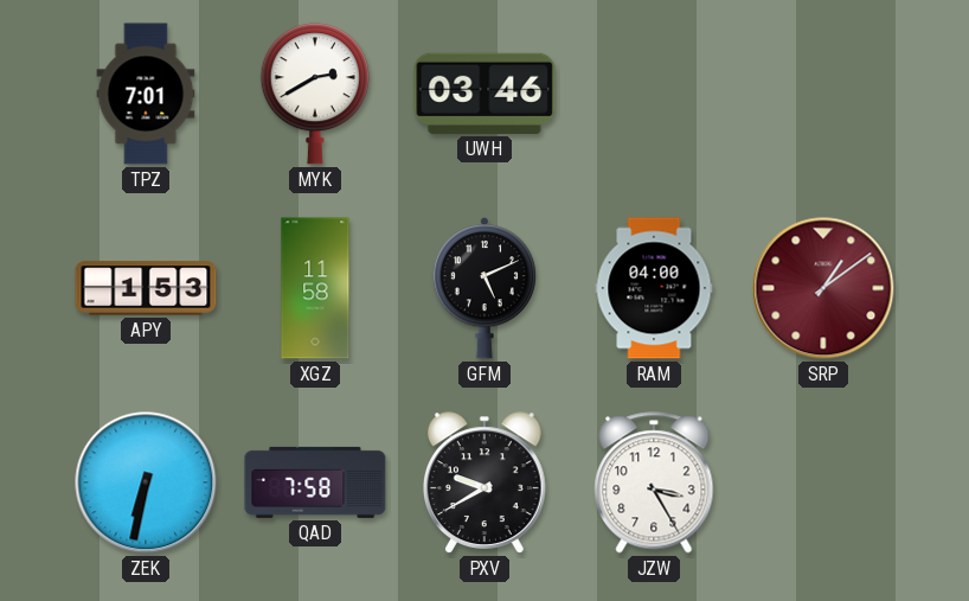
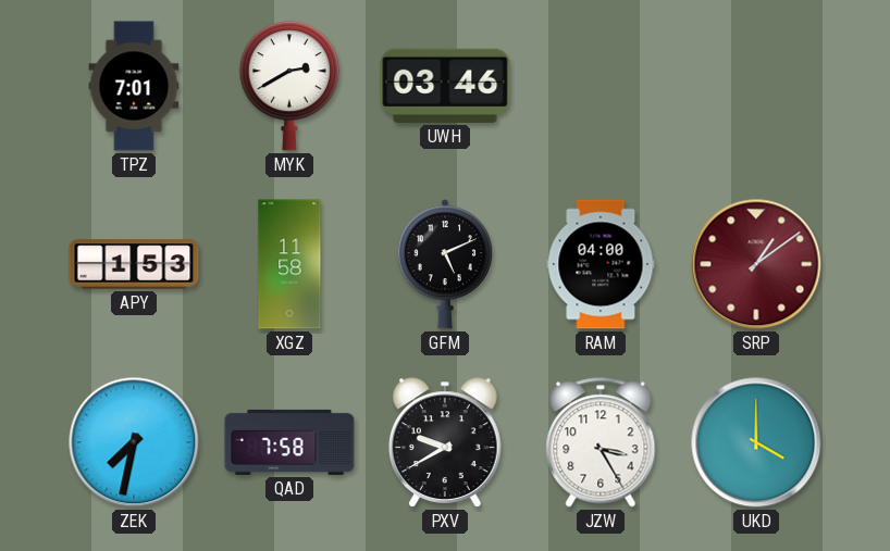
ZEK: 6:32 -> 7:32 (134, 442)
UKD: none -> 4:00 (756, 442)
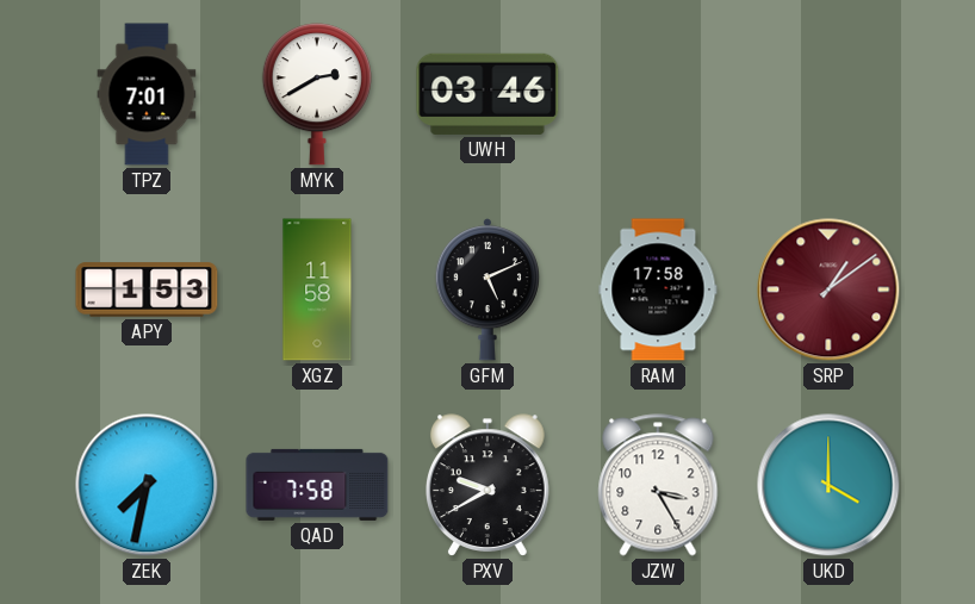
RAM: 04:00 -> 17:58 (658, 289)
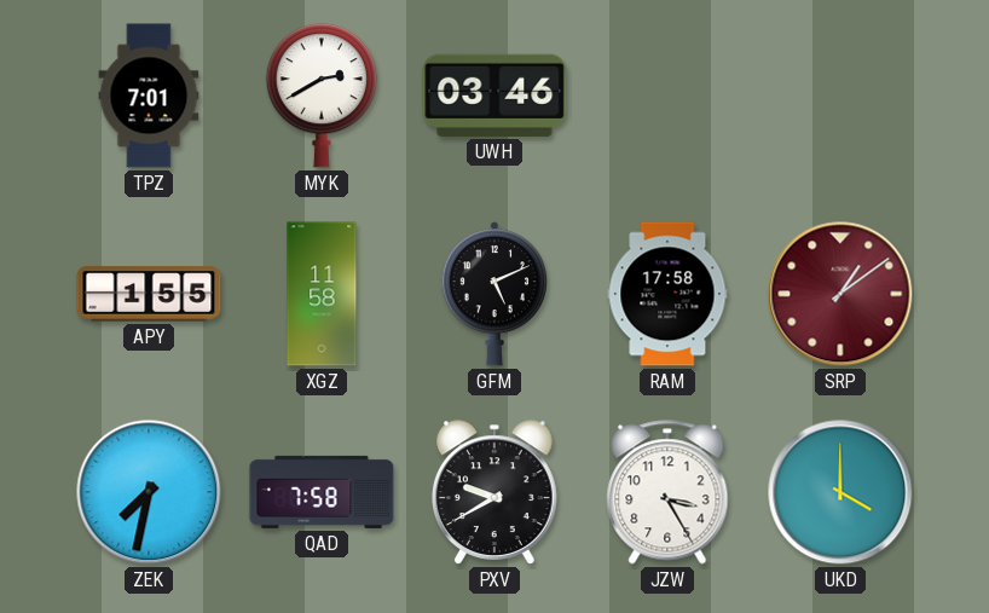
APY: 1:53 -> 1:55 (149, 294)
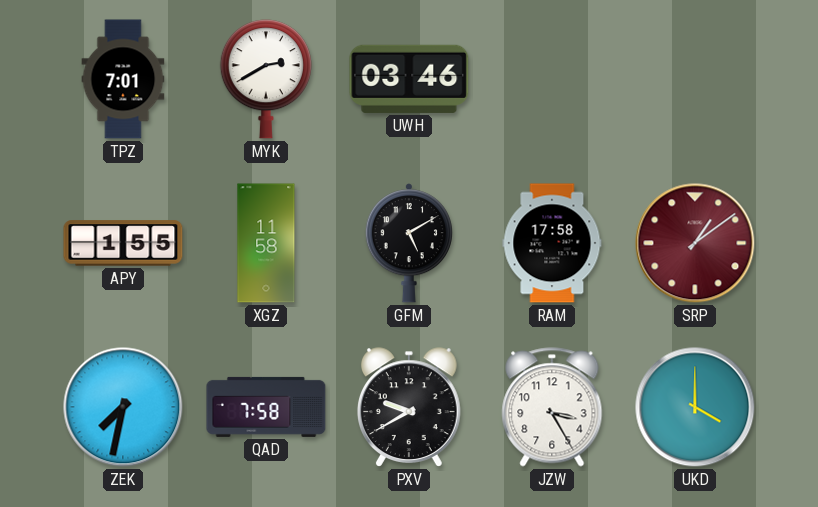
GFM: 5:11 -> 5:10 (409, 243)
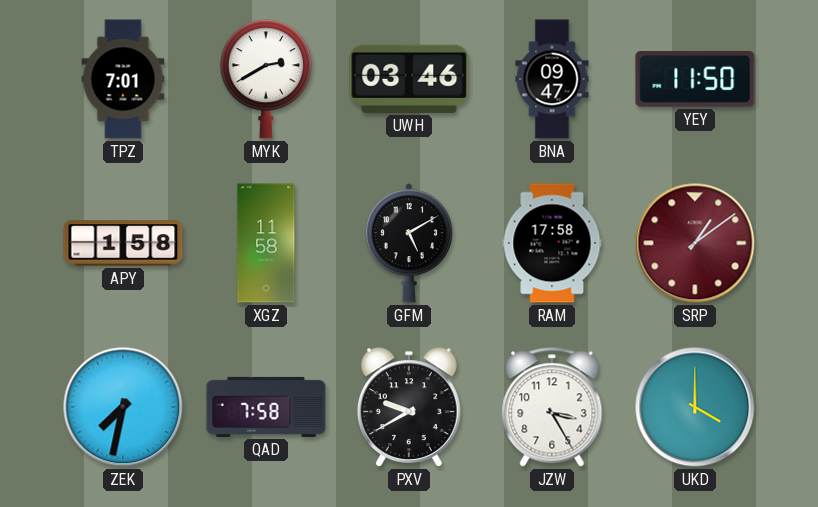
BNA: none -> 09:47 (552, 79)
YEY: none -> 11:50 (695, 80)
APY: 1:55 -> 1:58 (123, 243)
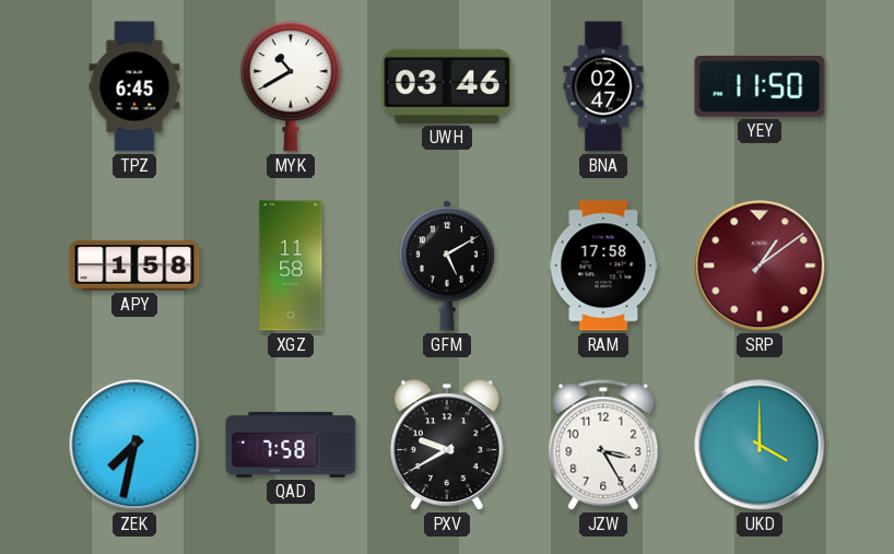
TPZ: 7:01 -> 6:45 (134, 86)
MYK: 2:40 -> 10:40 (291, 86)
BNA: 09:47 -> 02:47 (603, 86)
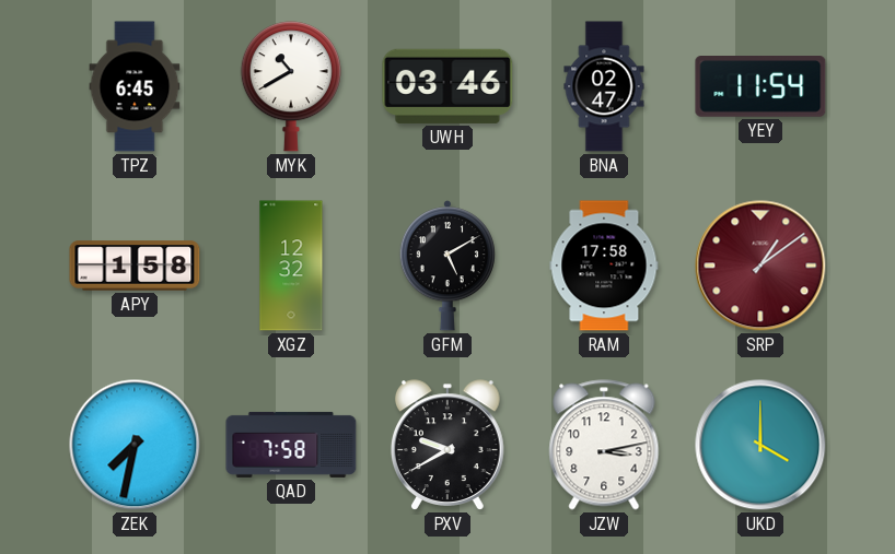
YEY: 11:50 -> 11:54 (760, 87)
XGZ: 11:58 -> 12:32 (291, 266)
JZW: 3:25 -> 3:13 (604, 445)
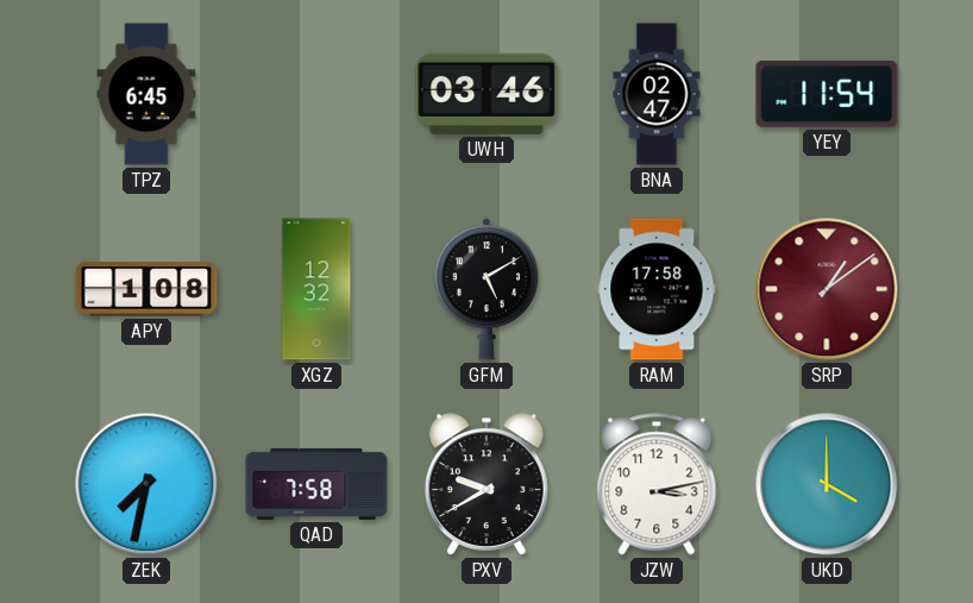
MYK: 10:40 -> none (291, 86)
APY: 1:58 -> 1:08 (146, 289)
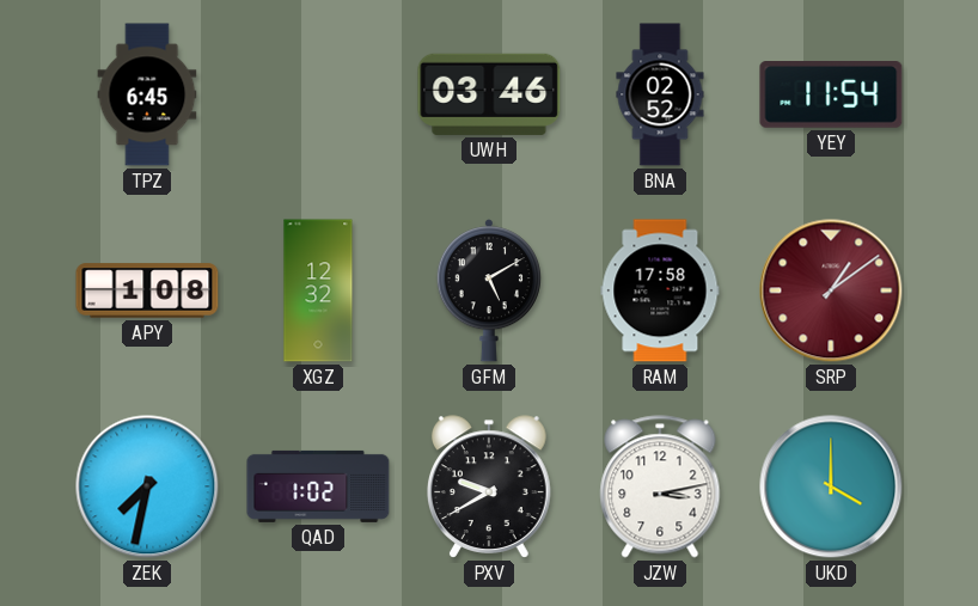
BNA: 02:47 -> 02:52 (660, 94)
QAD: 7:58 -> 1:02 (318, 486)
